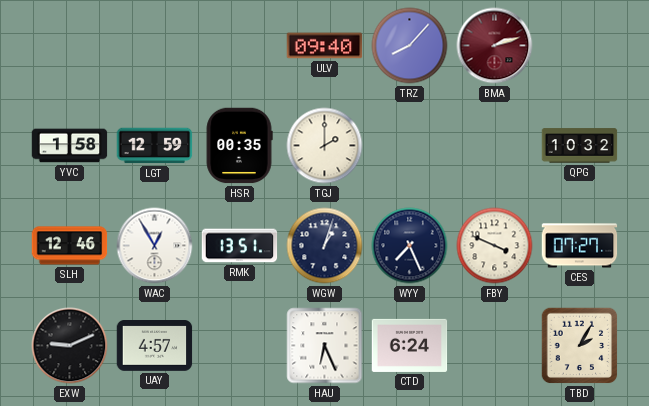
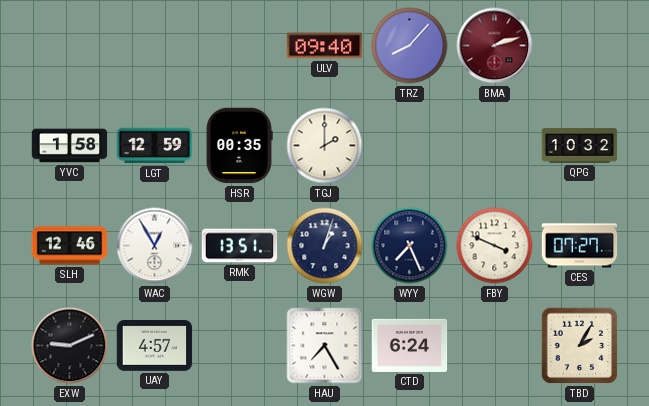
HAU: 6:26 -> 7:25 (325, 346)
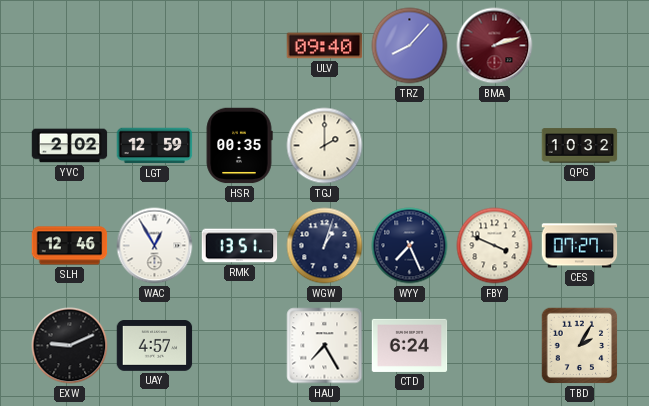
YVC: 1:58 -> 2:02 (70, 146)
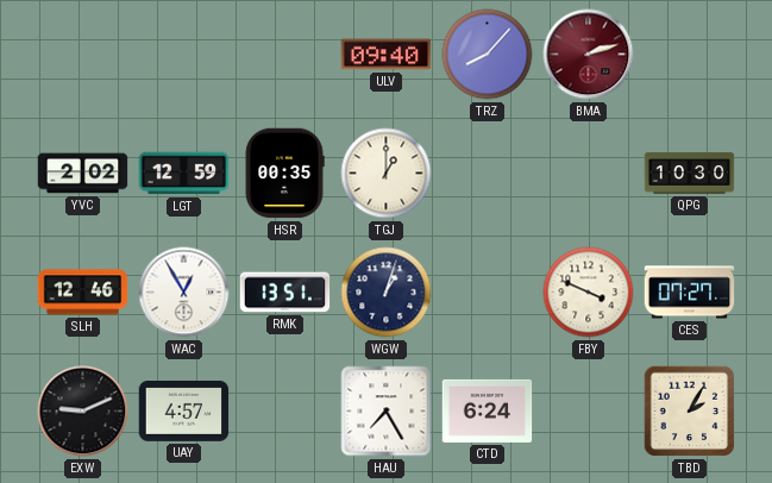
TGJ: 2:00 -> 1:00 (387, 174)
QPG: 10:32 -> 10:30 (690, 174)
WYY: 7:26 -> none (410, 246)
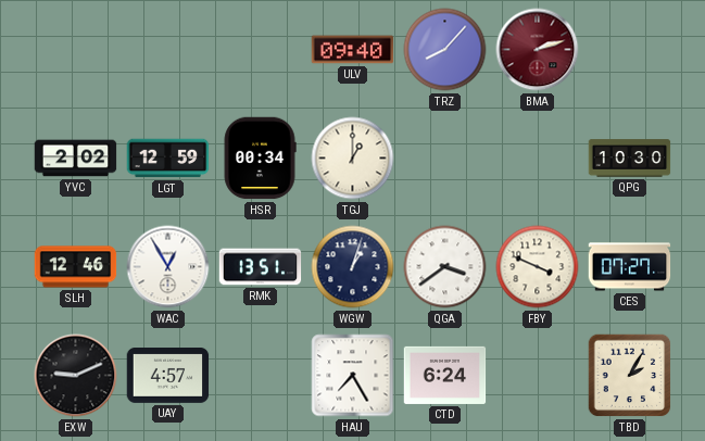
HSR: 00:35 -> 00:34 (260, 159)
QGA: none -> 3:39 (445, 267)
